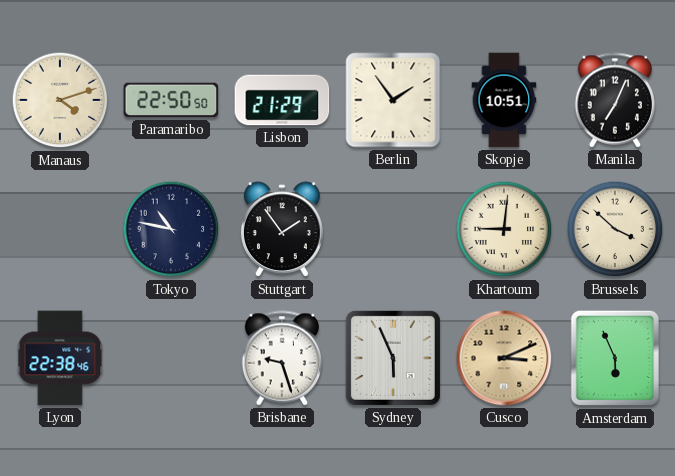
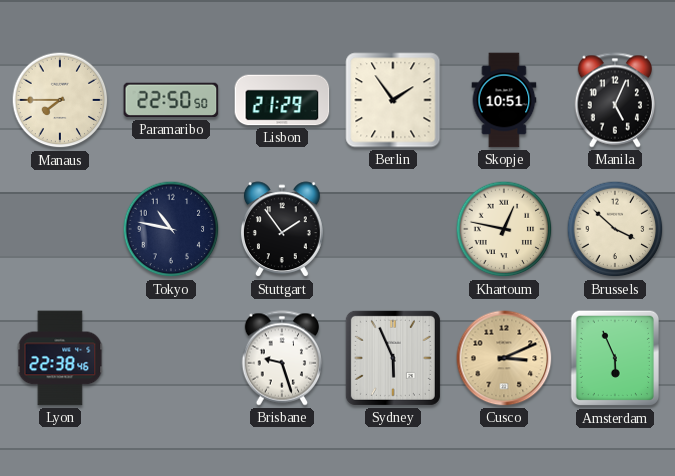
Manaus: 4:12 -> 7:45 (60, 100)
Manila: 7:04 -> 5:04 (614, 100)
Khartoum: 9:01 -> 12:47 (504, 229)
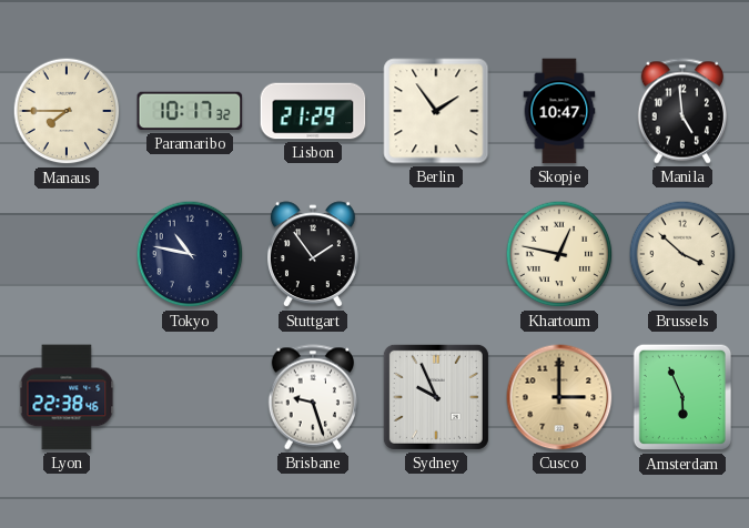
Paramaribo: 22:50 -> 10:17 (190, 111)
Skopje: 10:51 -> 10:47 (559, 111)
Manila: 5:04 -> 4:59 (681, 111)
Sydney: 5:56 -> 9:56 (436, 397)
Cusco: 3:11 -> 3:00 (559, 397)
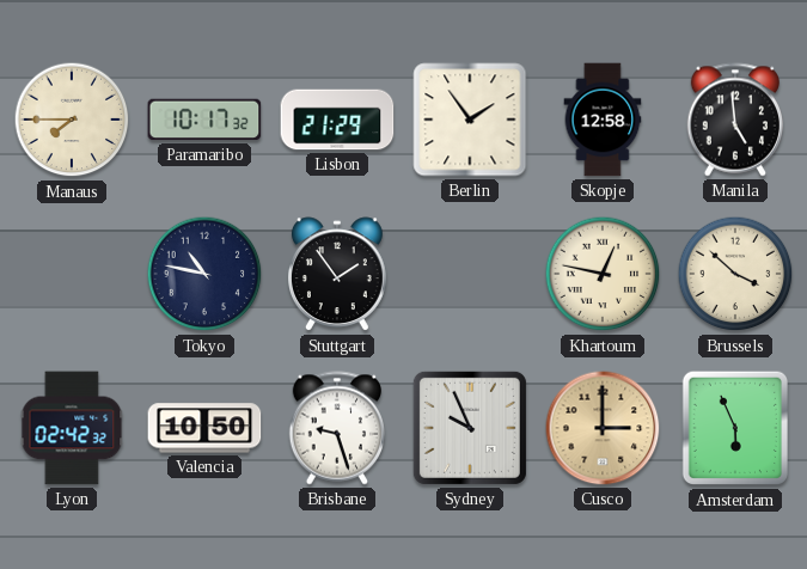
Skopje: 10:47 -> 12:58 (603, 120)
Lyon: 22:38 -> 02:42 (72, 428)
Valencia: none -> 10:50 (204, 428)
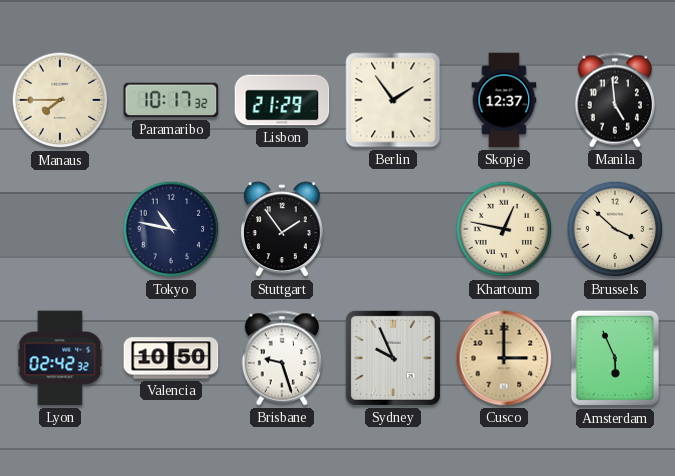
Skopje: 12:58 -> 12:37 (504, 100)
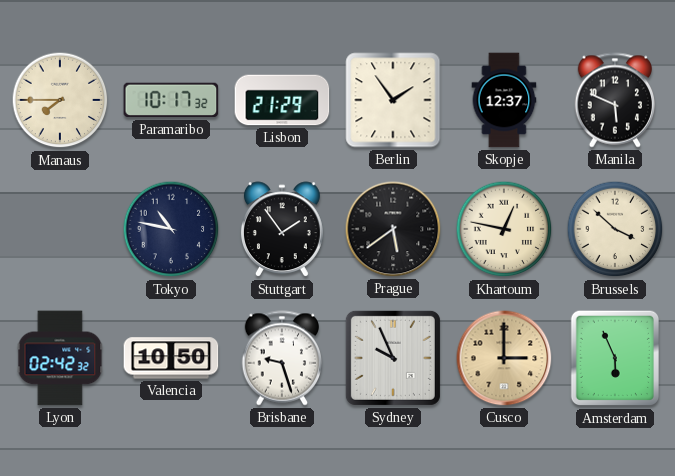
Manila: 4:59 -> 5:49 (614, 100)
Prague: none -> 5:39 (393, 229)
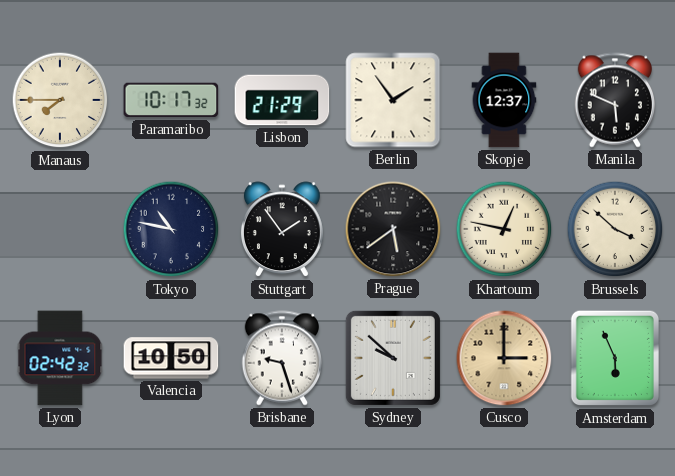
Sydney: 9:56 -> 9:52 (393, 358)
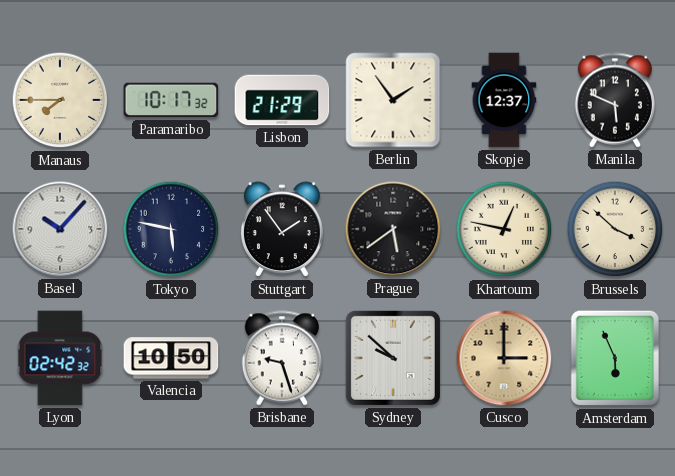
Basel: none -> 10:07 (60, 229)
Tokyo: 10:47 -> 5:47 (171, 229)
